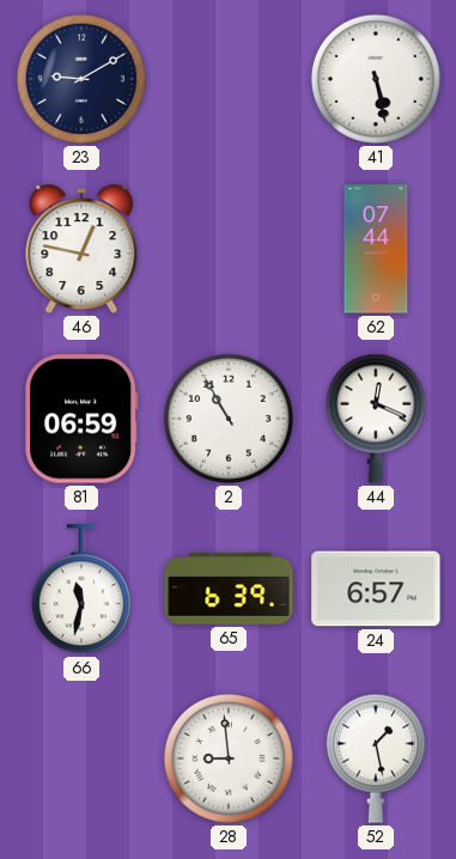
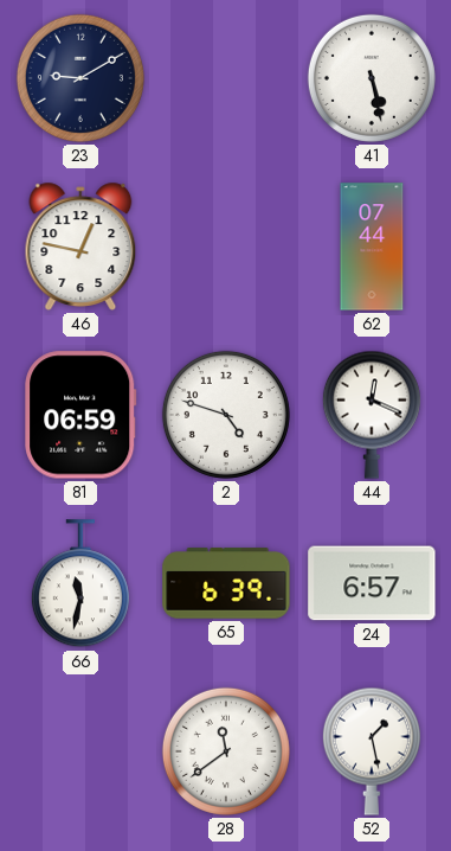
2: 10:55 -> 4:48 (226, 415)
28: 8:59 -> 11:39 (226, 751)
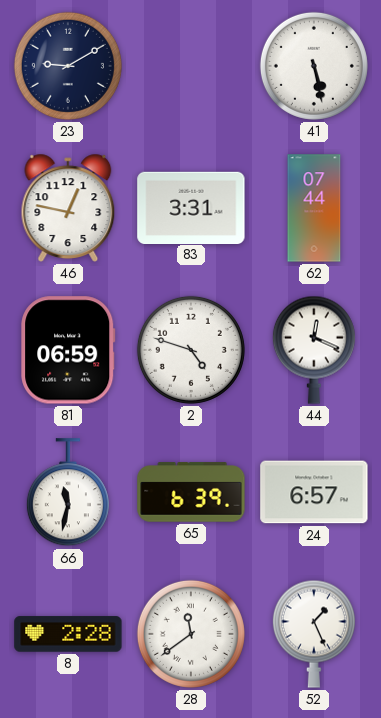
83: none -> 3:31 (191, 207)
8: none -> 2:28 (68, 634)
52: 1:28 -> 1:26 (314, 634)
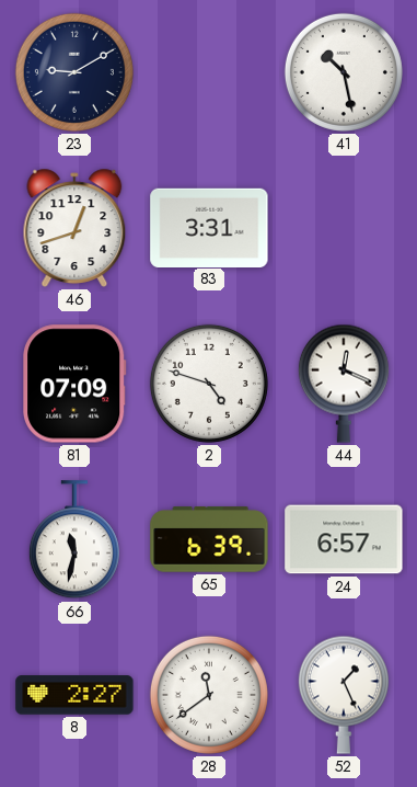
41: 5:28 -> 10:28 (344, 72)
46: 12:47 -> 12:42 (74, 228)
62: 07:44 -> none (314, 208)
81: 06:59 -> 07:09 (74, 384)
8: 2:28 -> 2:27 (74, 695)
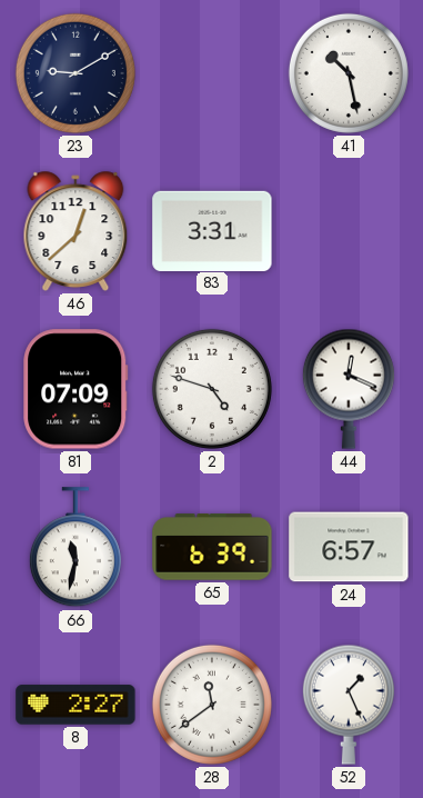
46: 12:42 -> 12:38 (75, 231)
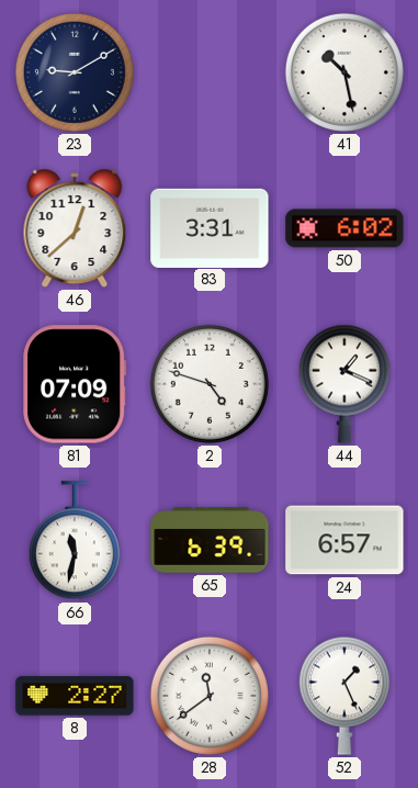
50: none -> 6:02 (344, 228)
44: 12:19 -> 1:19 (344, 384)
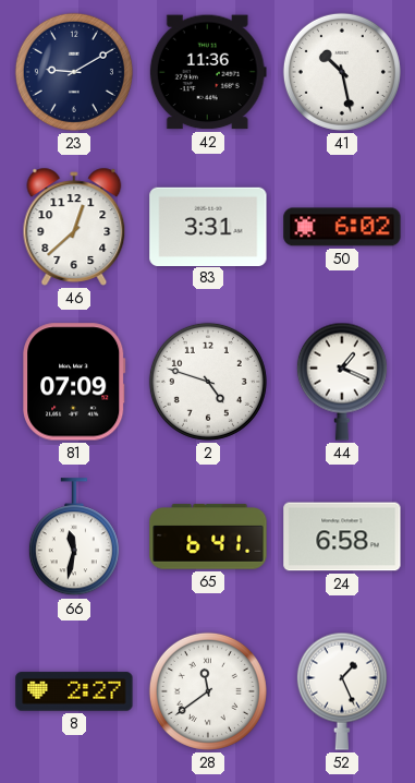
42: none -> 11:36 (208, 72)
65: 6:39 -> 6:41 (208, 537)
24: 6:57 -> 6:58 (342, 537)
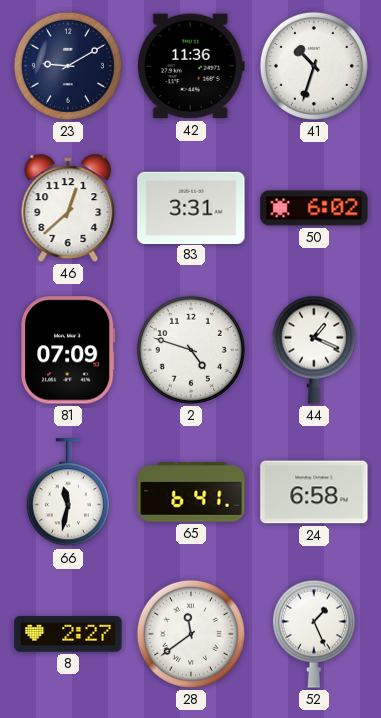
41: 10:28 -> 10:33 (314, 66)
